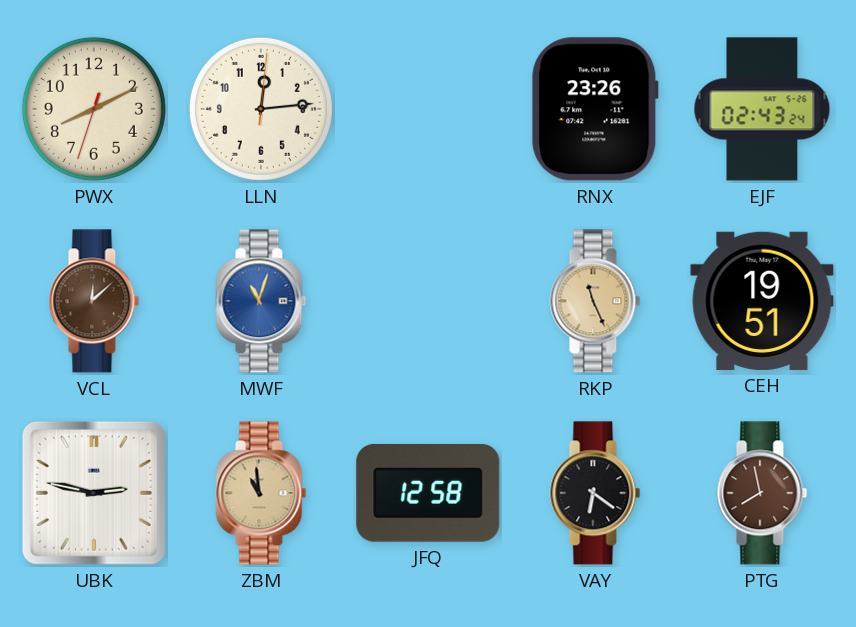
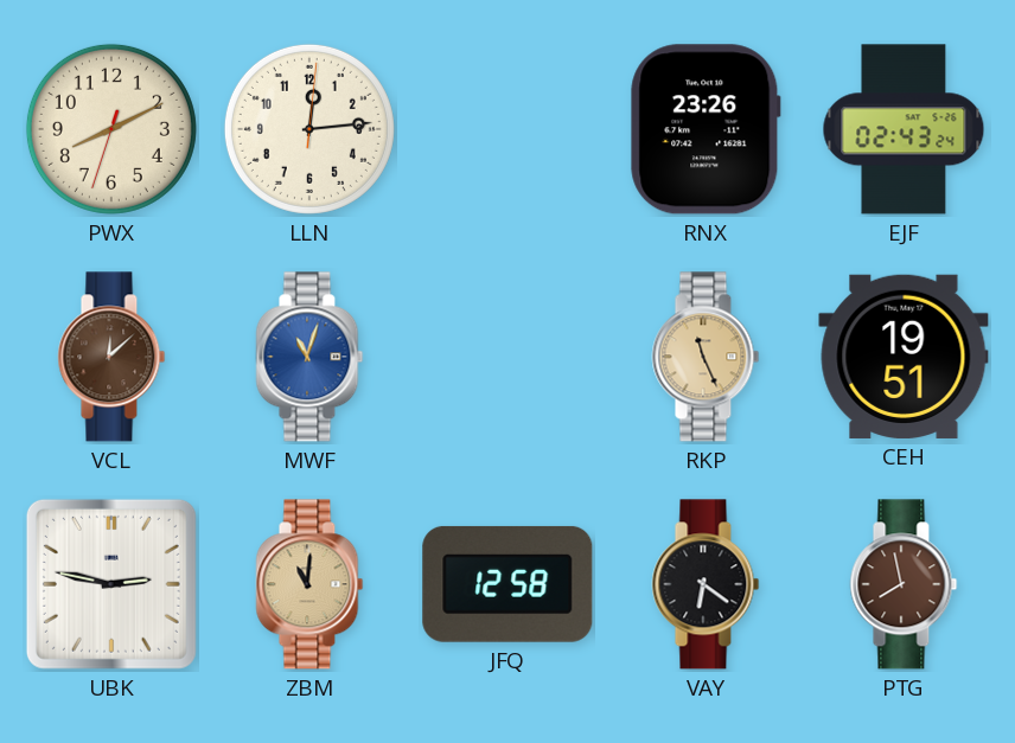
ZBM: 10:59 -> 11:01 (309, 584)
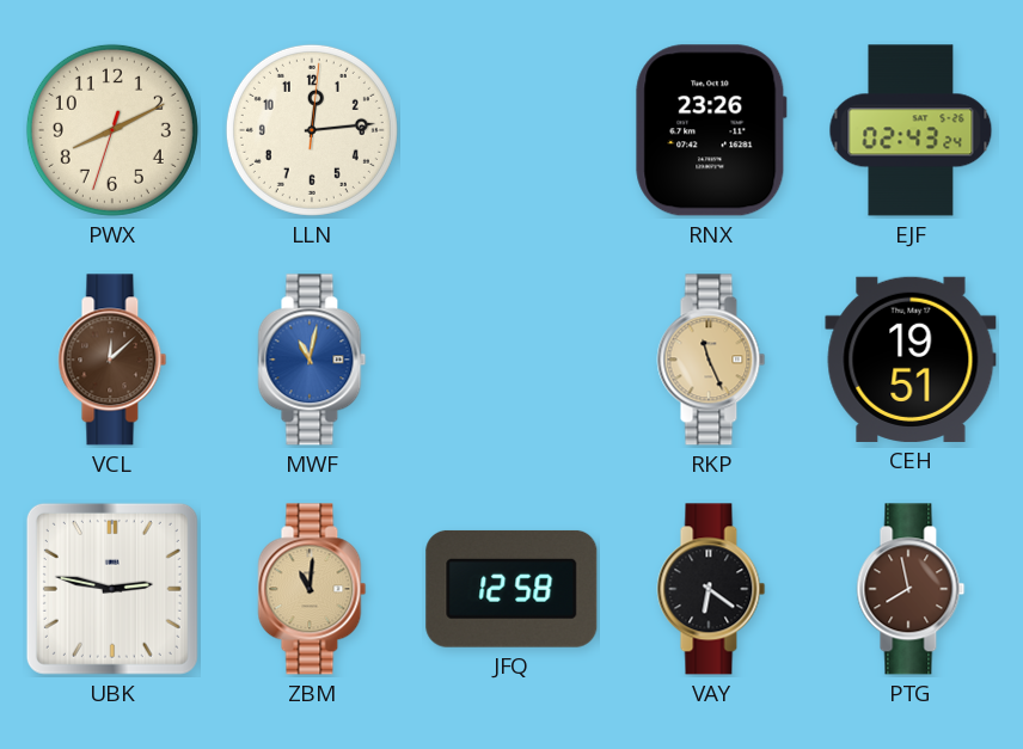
MWF: 11:03 -> 11:02 (312, 360)
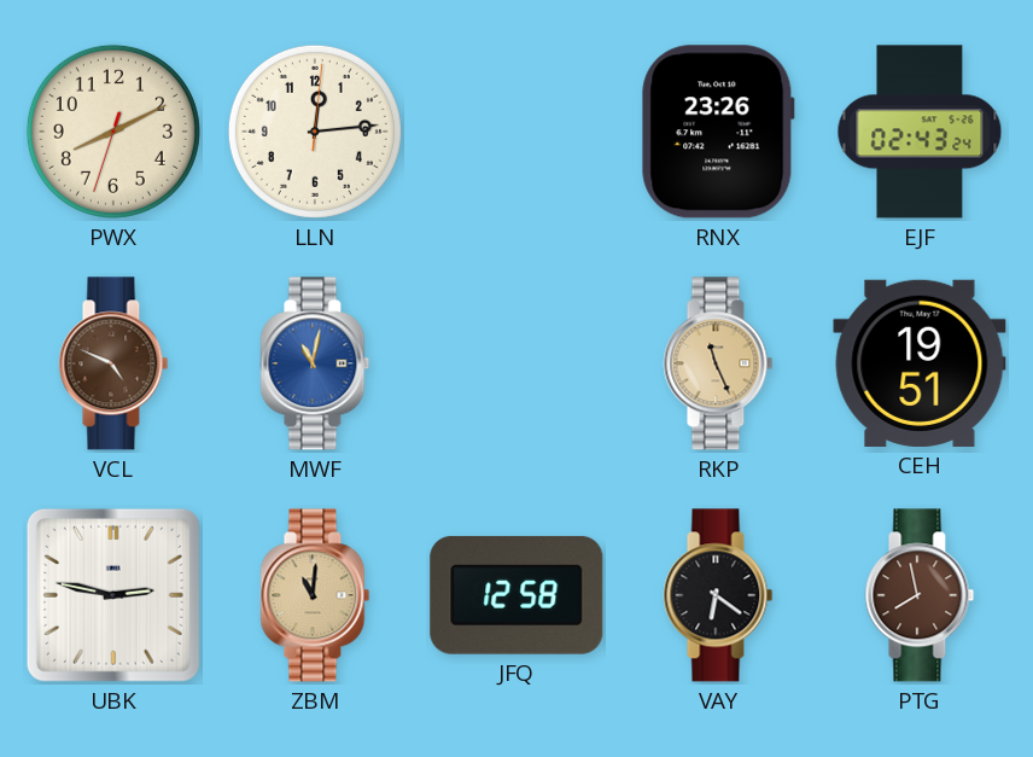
VCL: 12:08 -> 4:49 (113, 363)
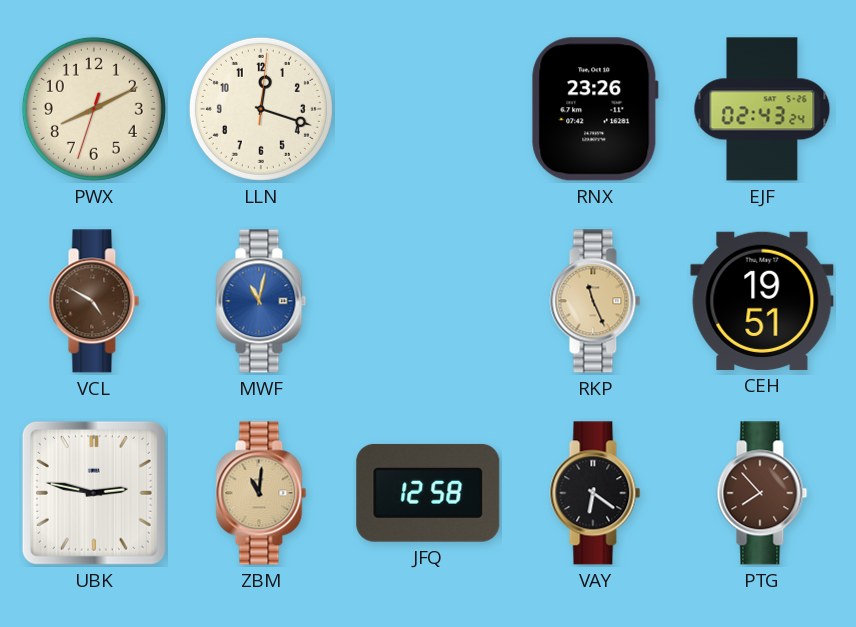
LLN: 12:14 -> 12:18 (261, 109)
VCL: 4:49 -> 4:50 (94, 301)
PTG: 7:58 -> 7:53 (762, 493)
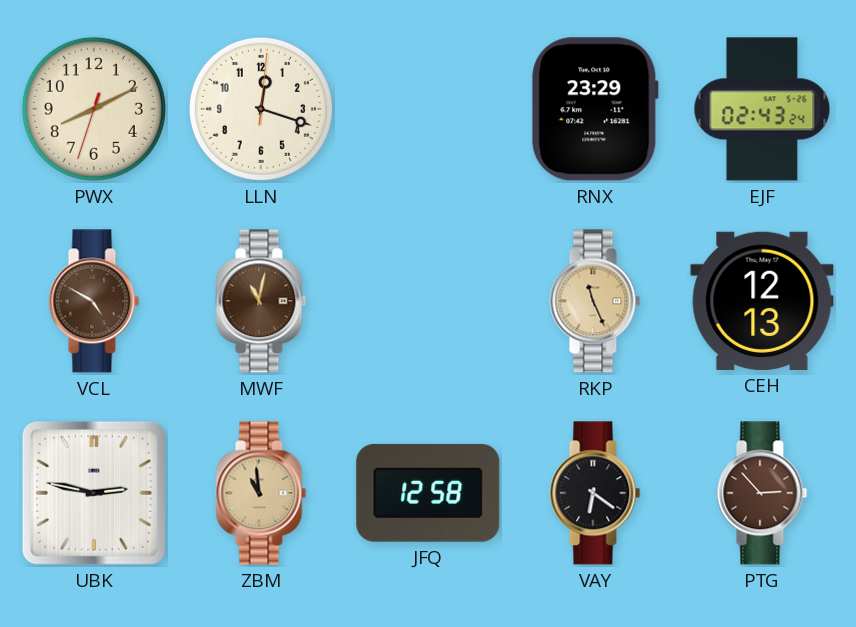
RNX: 23:26 -> 23:29 (595, 109)
MWF dial: blue -> brown (261, 301)
CEH: 19:51 -> 12:13 (762, 301)
ZBM: 11:01 -> 10:59 (261, 493)
PTG: 7:53 -> 2:53 (762, 493)
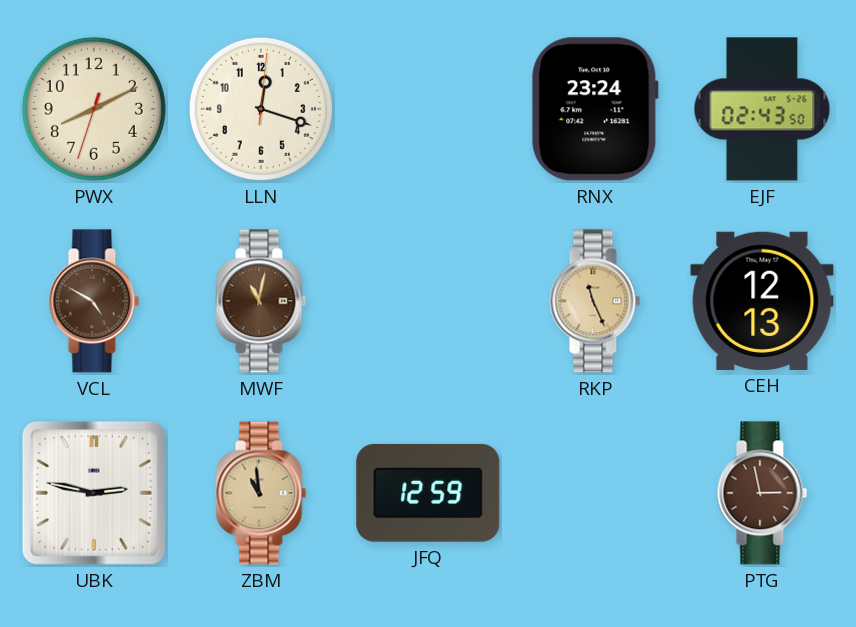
RNX: 23:29 -> 23:24 (595, 109)
EJF: 02:43:24 -> 02:43:50 (762, 109)
JFQ: 12:58 -> 12:59 (428, 493)
VAY: 6:21 -> none (595, 493)
PTG: 2:53 -> 2:58 (762, 493)
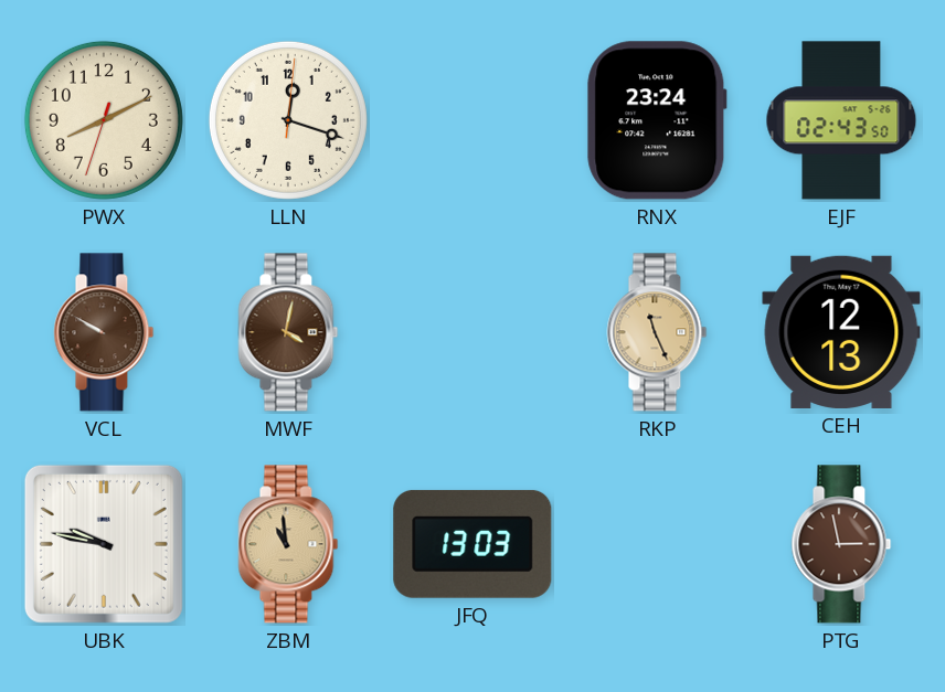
VCL: 4:50 -> 9:50 (104, 332)
MWF: 11:02 -> 4:02 (288, 332)
UBK: 2:47 -> 9:47 (104, 544)
JFQ: 12:59 -> 13:03 (473, 544)
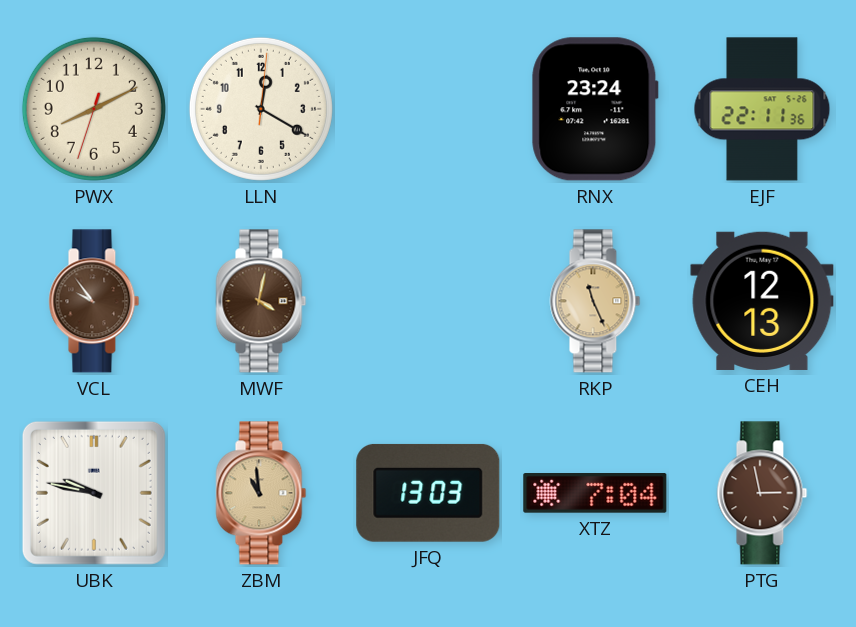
LLN: 12:18 -> 12:20 (261, 109)
EJF: 02:43 -> 22:11 (762, 109)
VCL: 9:50 -> 9:54 (94, 301)
XTZ: none -> 7:04 (595, 494)
